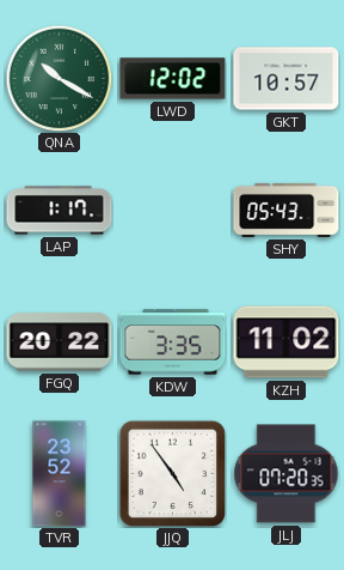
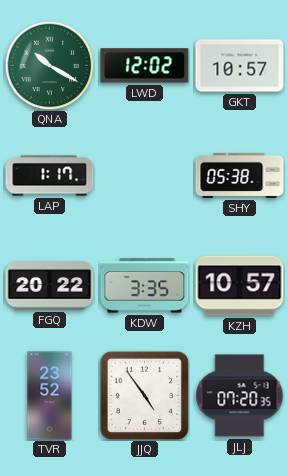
SHY: 05:43 -> 05:38 (240, 175)
KZH: 11:02 -> 10:57 (240, 286)
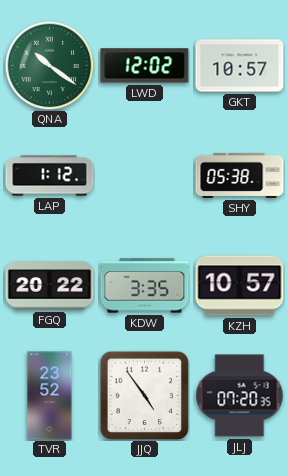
QNA: 10:20 -> 10:21 (49, 65)
LAP: 1:17 -> 1:12 (50, 176)
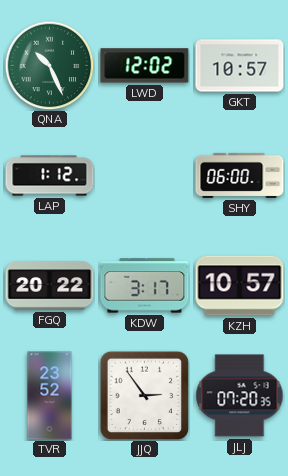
QNA: 10:21 -> 10:26 (49, 65)
SHY: 05:38 -> 06:00 (240, 175)
KDW: 3:35 -> 3:17 (145, 286)
JJQ: 4:54 -> 2:54 (144, 395)
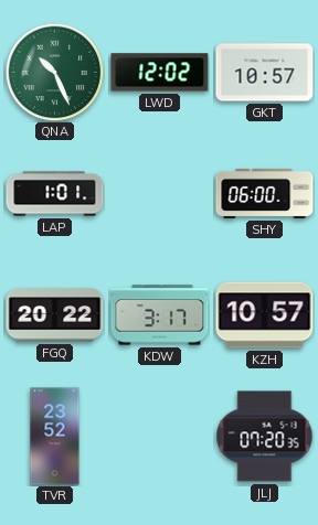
LAP: 1:12 -> 1:01 (55, 194)
JJQ: 2:54 -> none (144, 395)
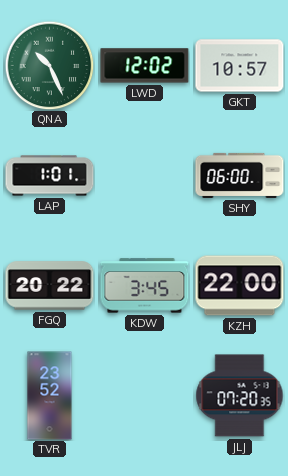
KDW: 3:17 -> 3:45 (145, 286)
KZH: 10:57 -> 22:00 (240, 286)
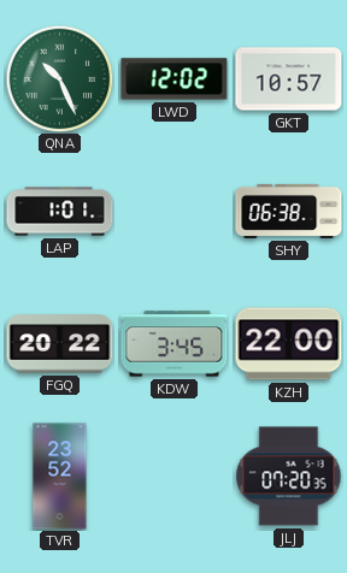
SHY: 06:00 -> 06:38 (289, 211)
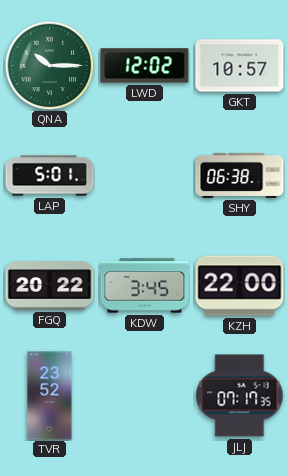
QNA: 10:26 -> 10:15 (49, 65)
LAP: 1:01 -> 5:01 (50, 176)
JLJ: 07:20 -> 07:17 (240, 396)
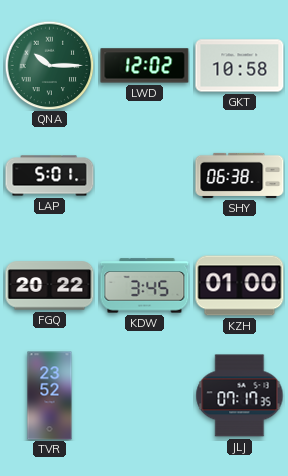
GKT: 10:57 -> 10:58 (240, 66)
KZH: 22:00 -> 01:00 (240, 286)
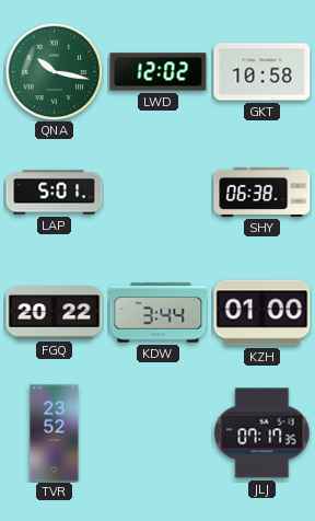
QNA: 10:15 -> 10:17 (54, 71)
KDW: 3:45 -> 3:44 (159, 313)
